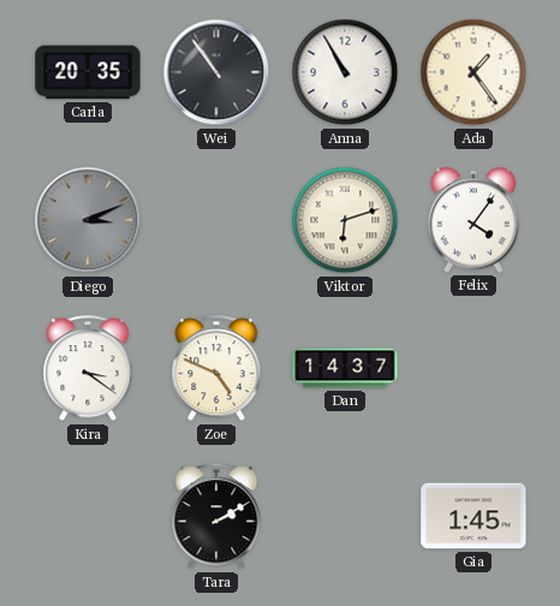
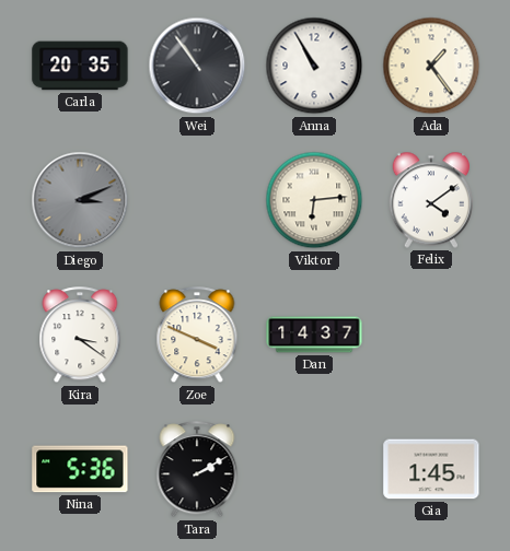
Viktor: 6:12 -> 6:14 (314, 200)
Felix: 4:06 -> 4:09 (430, 200)
Zoe: 4:49 -> 3:49 (197, 336)
Nina: none -> 5:36 (80, 469)
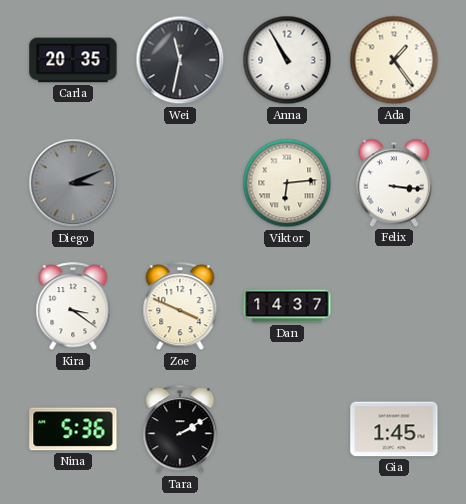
Wei: 10:54 -> 11:32 (180, 60)
Felix: 4:09 -> 3:16 (393, 183)
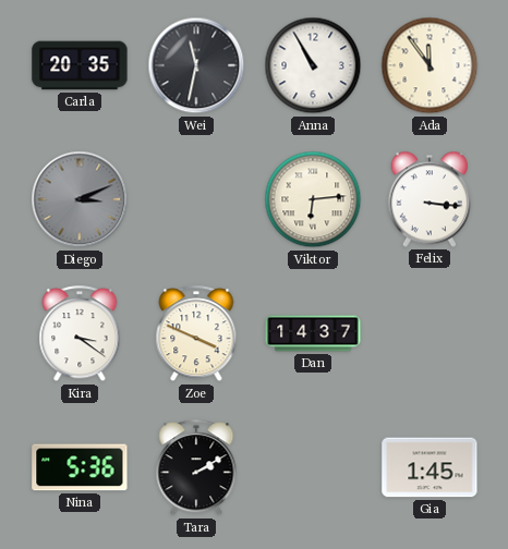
Ada: 1:24 -> 11:54 (430, 65)
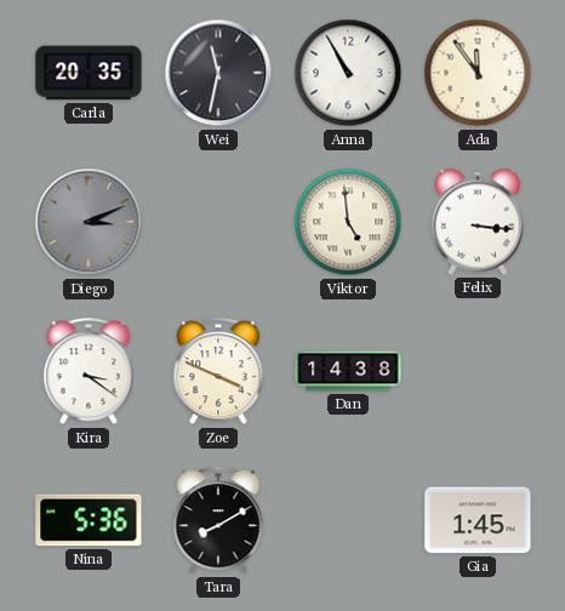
Viktor: 6:14 -> 4:59 (348, 222)
Dan: 14:37 -> 14:38 (348, 371)
Tara: 2:10 -> 8:10 (218, 521)
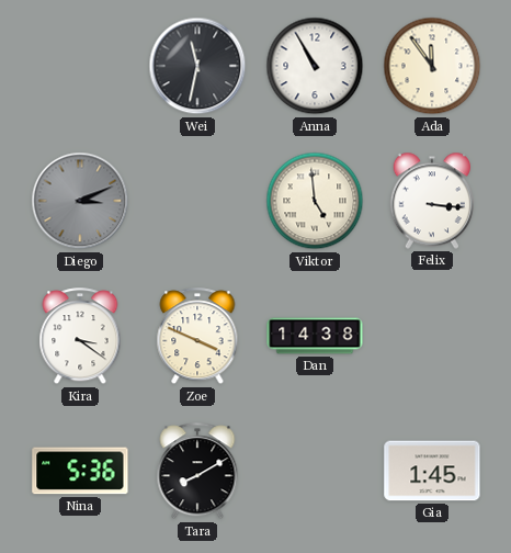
Carla: 20:35 -> none (89, 73)
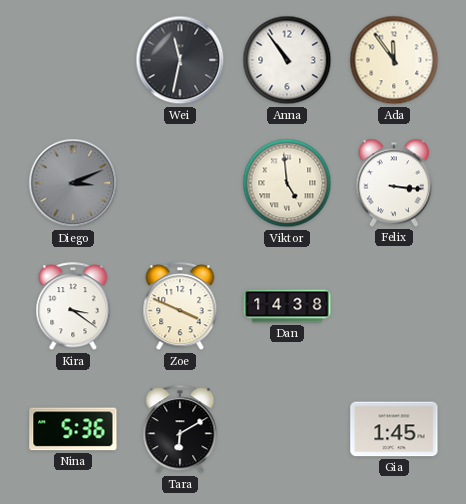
Anna: 10:55 -> 10:54 (287, 60)
Tara: 8:10 -> 6:10 (180, 430)
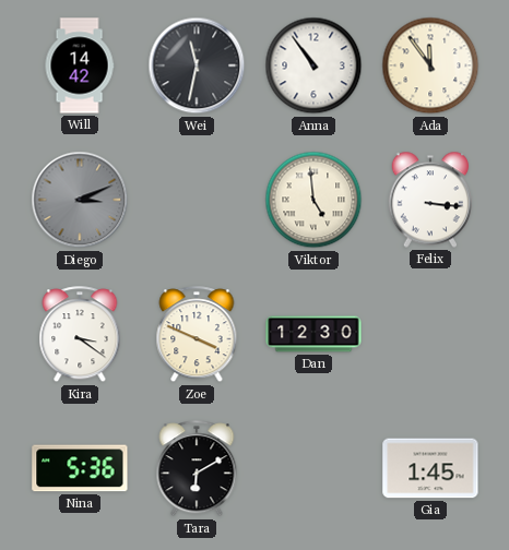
Will: none -> 14:42 (80, 65)
Dan: 14:38 -> 12:30 (313, 334)
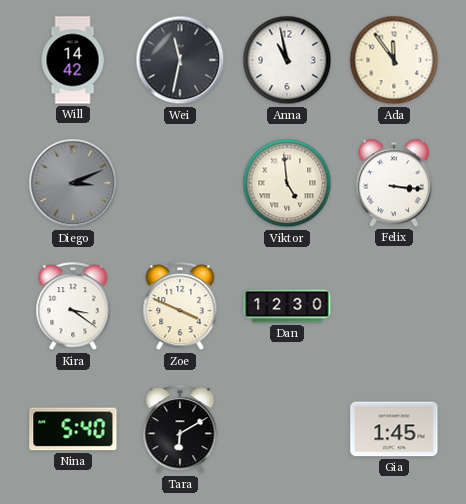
Anna: 10:54 -> 10:58 (287, 60)
Nina: 5:36 -> 5:40 (73, 429)
